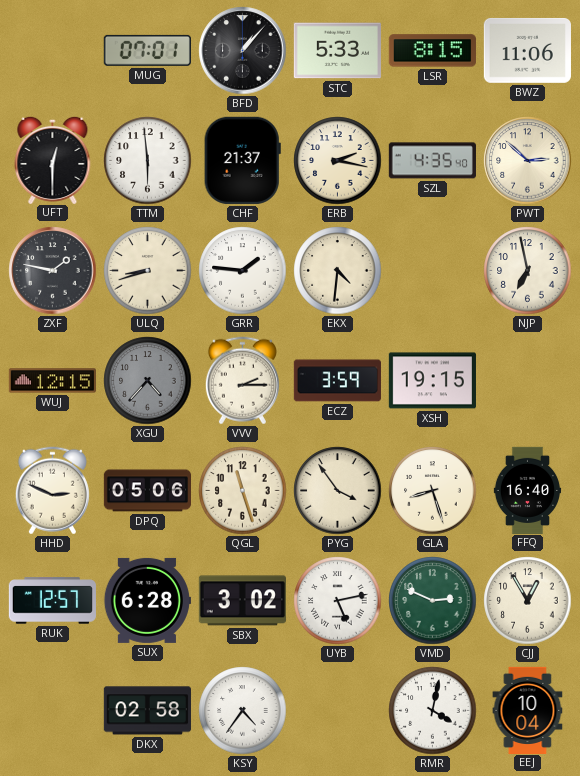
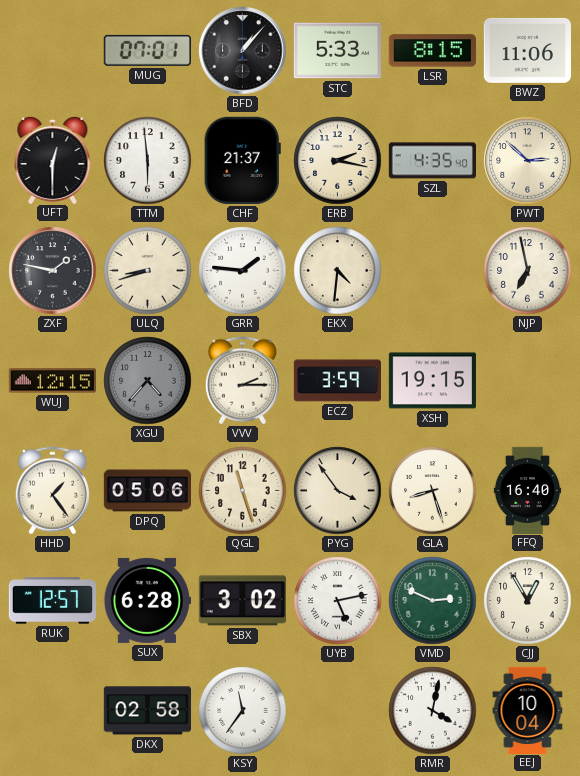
HHD: 2:49 -> 1:24 (52, 491)
KSY: 4:36 -> 11:36 (243, 711)
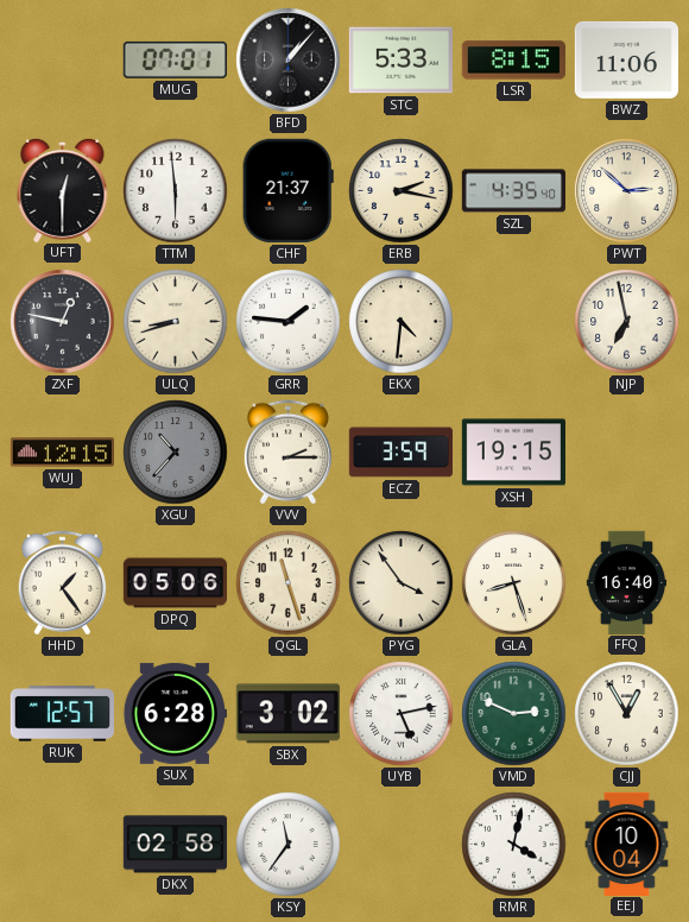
ZXF: 1:47 -> 12:47 (63, 322)
XGU: 4:37 -> 10:37 (176, 453)
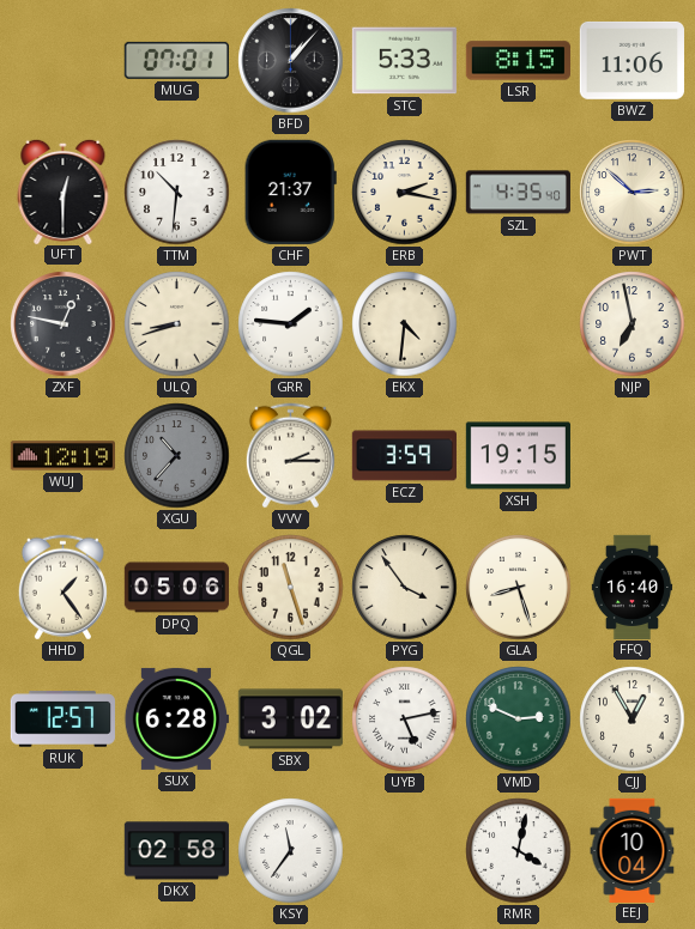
TTM: 5:59 -> 10:31 (177, 193)
WUJ: 12:15 -> 12:19 (62, 456)
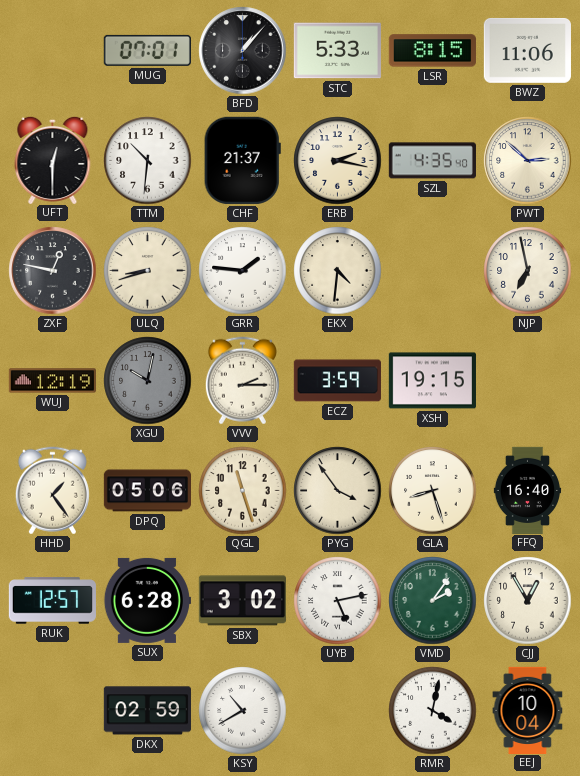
XGU: 10:37 -> 10:02 (148, 381)
VMD: 2:49 -> 2:06 (433, 601)
DKX: 02:58 -> 02:59 (147, 711)
KSY: 11:36 -> 10:40 (243, 711)
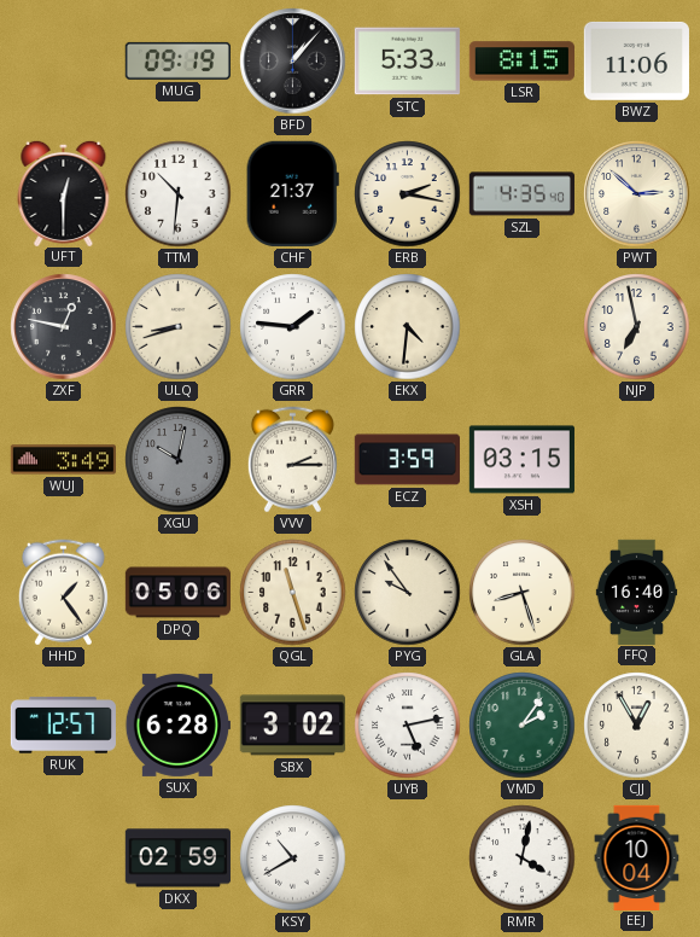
MUG: 07:01 -> 09:19 (177, 60)
WUJ: 12:19 -> 3:49 (63, 460)
XSH: 19:15 -> 03:15 (521, 460)
PYG: 3:54 -> 9:54 (408, 593)
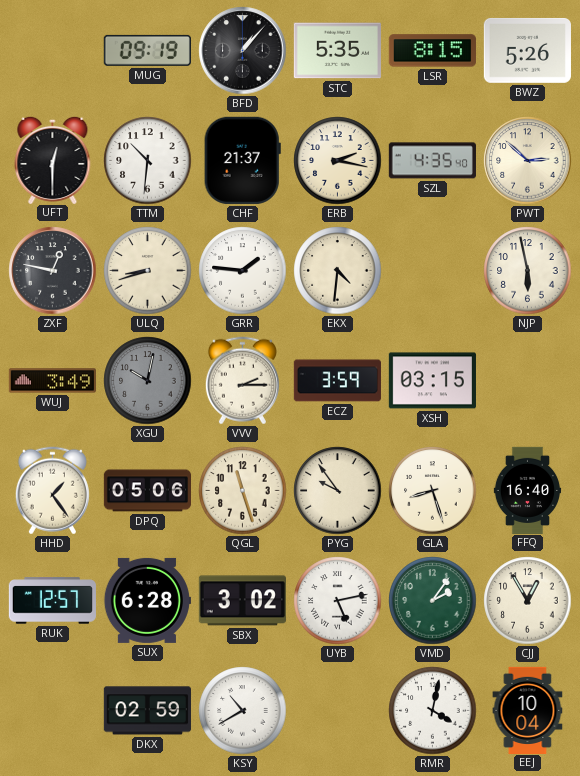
STC: 5:33 -> 5:35 (337, 51)
BWZ: 11:06 -> 5:26 (527, 50)
NJP: 6:58 -> 5:58 (528, 271)
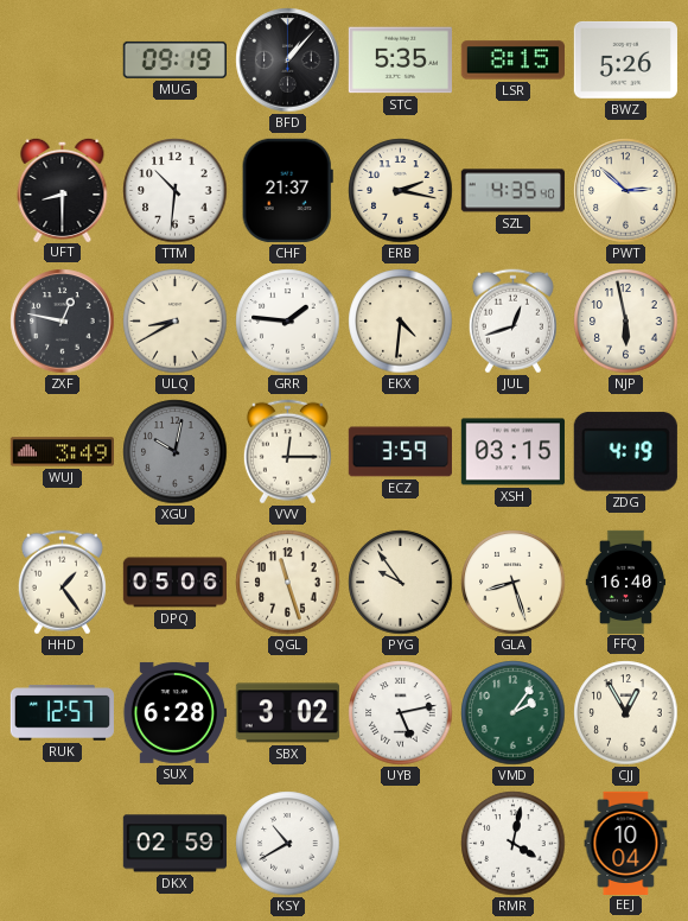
UFT: 12:30 -> 8:30 (63, 189)
ULQ: 8:42 -> 8:40 (176, 322)
JUL: none -> 12:42 (512, 322)
VVV: 2:15 -> 12:15 (287, 452)
ZDG: none -> 4:19 (625, 452)
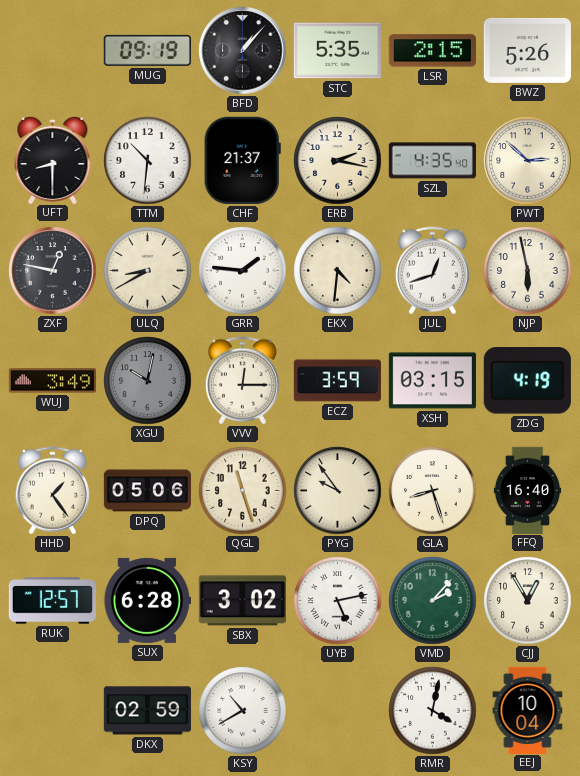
LSR: 8:15 -> 2:15 (432, 51)
VMD: 2:06 -> 2:07 (433, 601)
